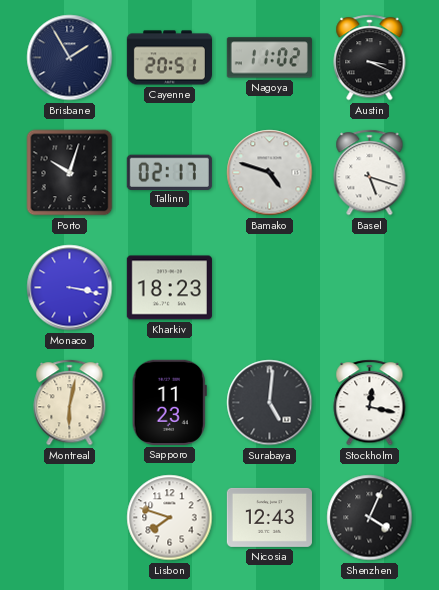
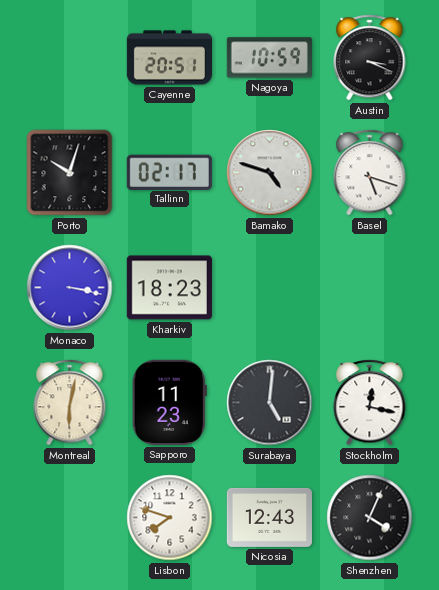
Brisbane: 1:55 -> none (70, 58)
Nagoya: 11:02 -> 10:59 (269, 58)
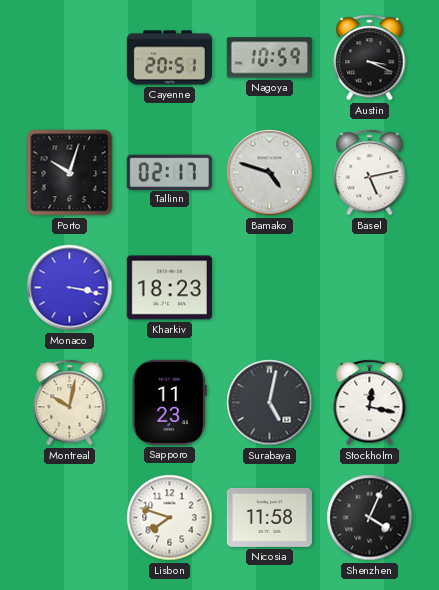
Basel: 5:18 -> 5:13 (370, 173)
Montreal: 6:02 -> 10:02 (70, 403)
Surabaya: 5:01 -> 5:02 (270, 403)
Nicosia: 12:43 -> 11:58 (269, 517)
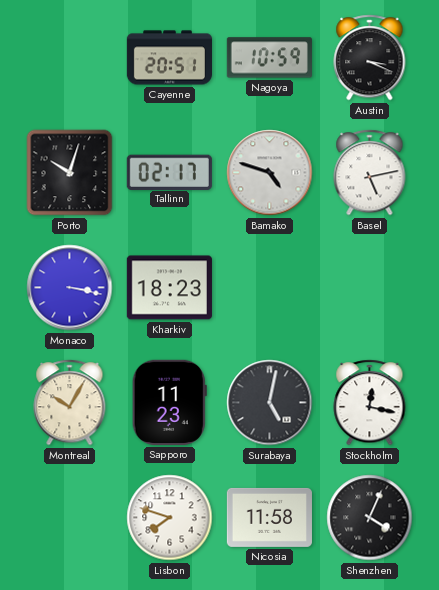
Montreal: 10:02 -> 10:05 (70, 403)
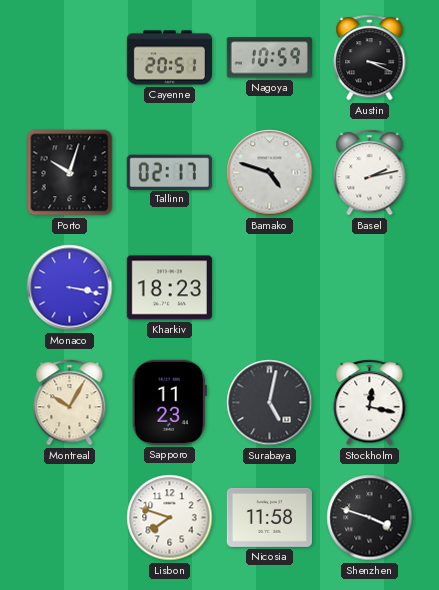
Basel: 5:13 -> 2:13 (370, 173)
Shenzhen: 4:04 -> 3:48 (370, 518)
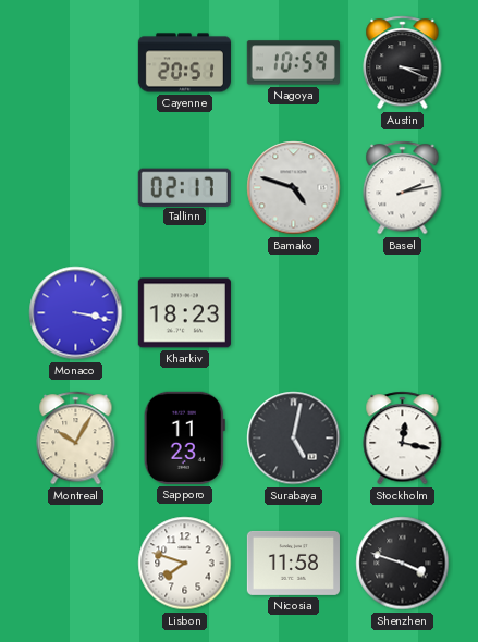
Porto: 10:03 -> none (70, 173)
